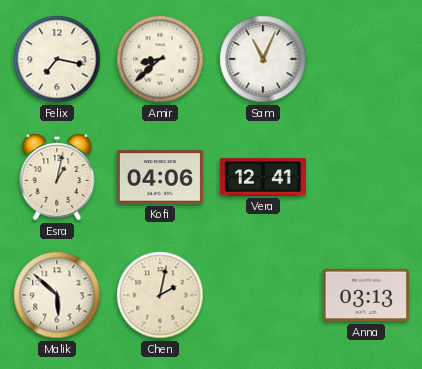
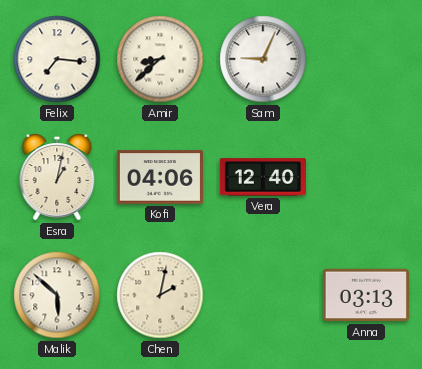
Felix: 7:17 -> 7:16 (57, 59)
Sam: 11:04 -> 9:04 (263, 59)
Vera: 12:41 -> 12:40 (263, 177)
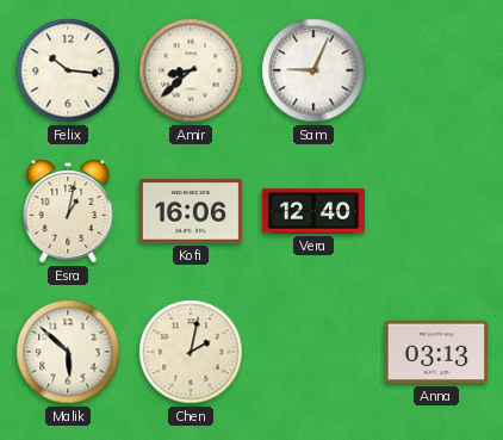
Felix: 7:16 -> 10:16 (68, 70)
Kofi: 04:06 -> 16:06 (191, 211)
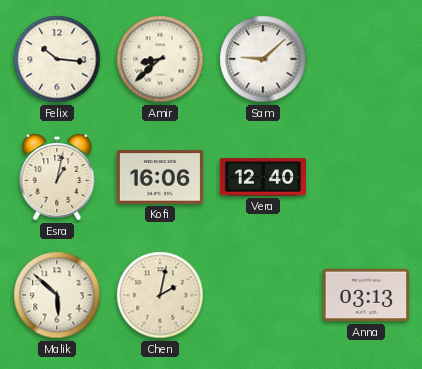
Sam: 9:04 -> 9:08 (263, 59)
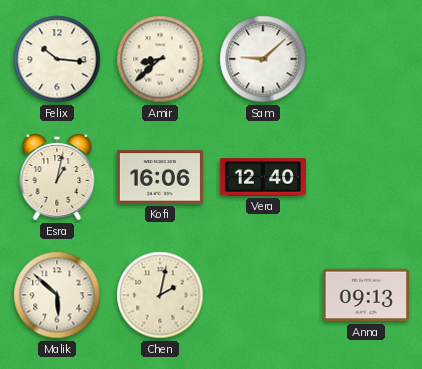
Anna: 03:13 -> 09:13 (366, 295)
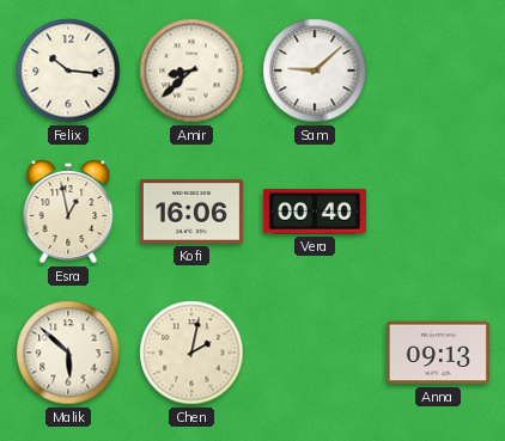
Esra: 1:02 -> 12:58 (68, 212)
Vera: 12:40 -> 00:40 (315, 212)
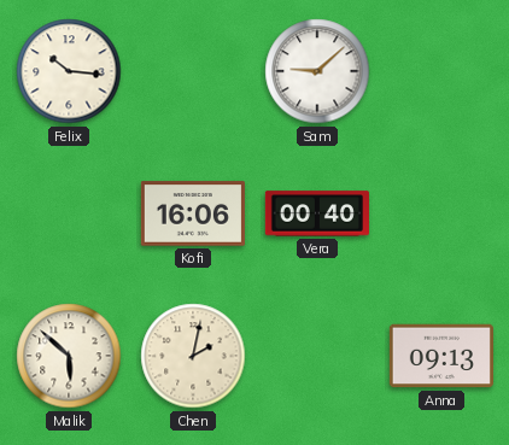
Amir: 8:38 -> none (191, 71)
Esra: 12:58 -> none (68, 212)
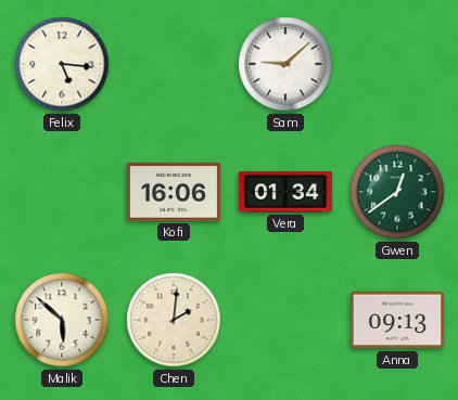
Felix: 10:16 -> 5:16 (62, 64)
Vera: 00:40 -> 01:34 (285, 192)
Gwen: none -> 12:39 (397, 192)
Chen: 2:02 -> 2:01 (174, 320)
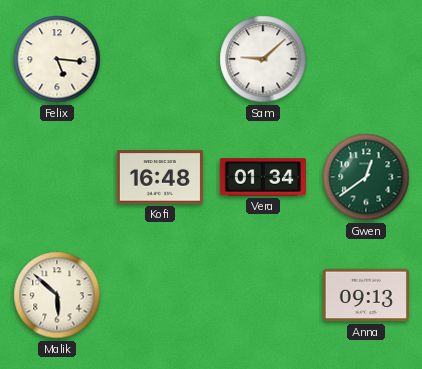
Kofi: 16:06 -> 16:48 (160, 177)
Chen: 2:01 -> none (174, 320)
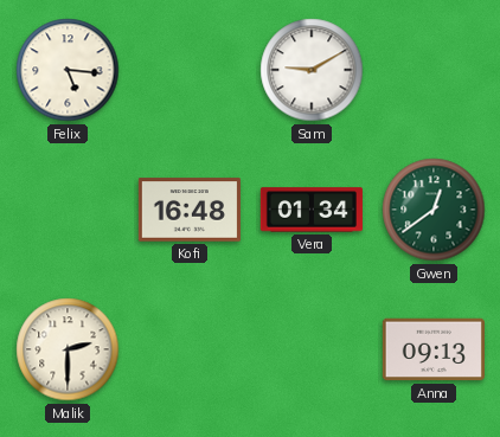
Sam: 9:08 -> 9:10 (312, 70)
Malik: 5:52 -> 2:30 (68, 349)
